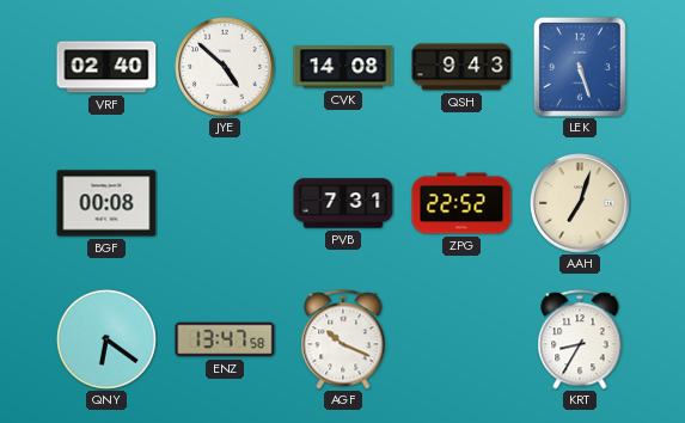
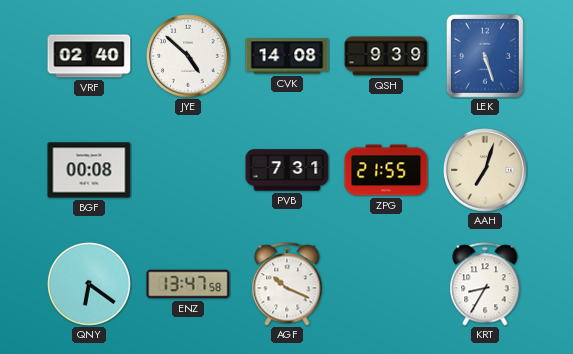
QSH: 9:43 -> 9:39 (386, 56)
ZPG: 22:52 -> 21:55 (386, 170)
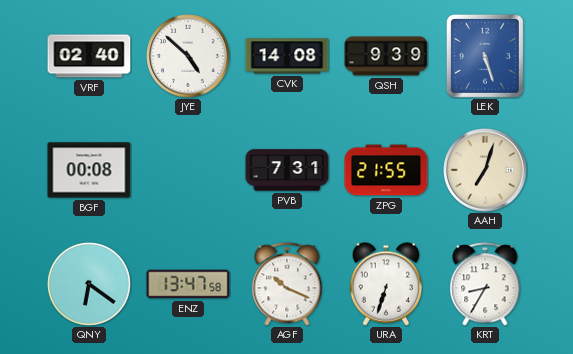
URA: none -> 6:33 (386, 284)
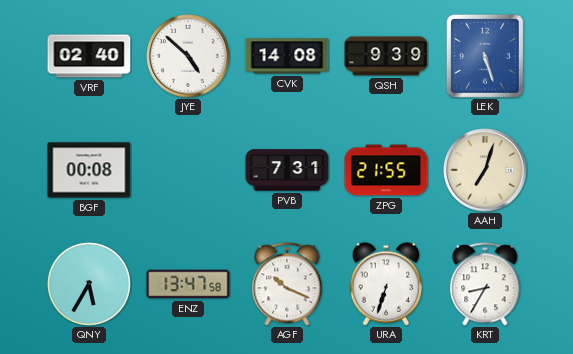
QNY: 6:21 -> 5:35 (89, 284)
